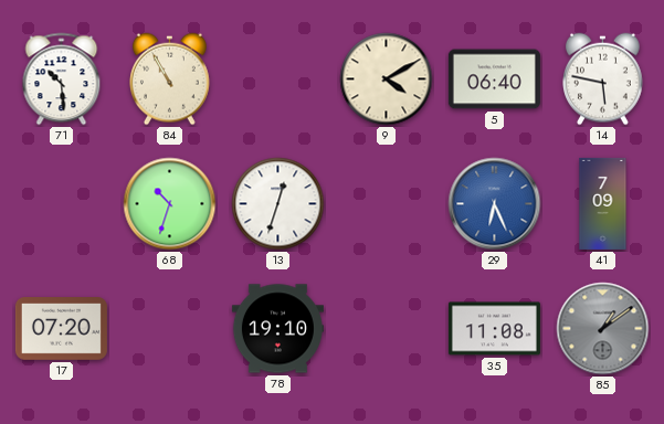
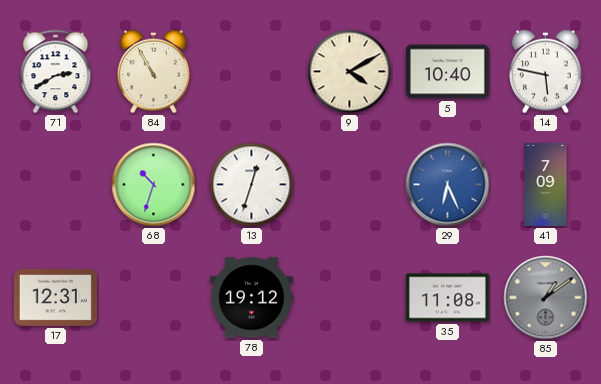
71: 10:29 -> 2:40 (56, 72)
5: 06:40 -> 10:40 (447, 72)
17: 07:20 -> 12:31 (55, 298)
78: 19:10 -> 19:12 (251, 298)
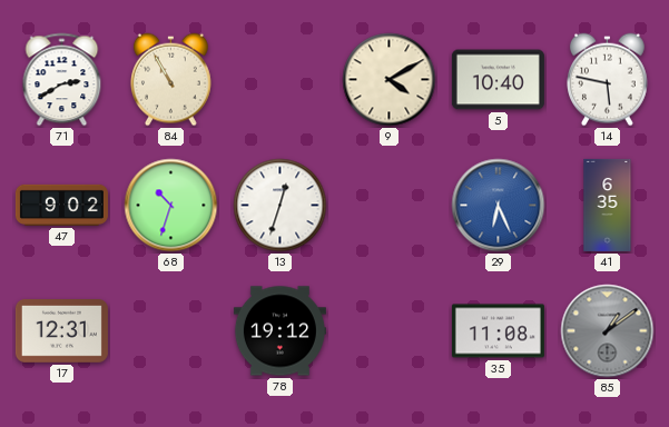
47: none -> 9:02 (61, 205)
41: 7:09 -> 6:35 (608, 205)
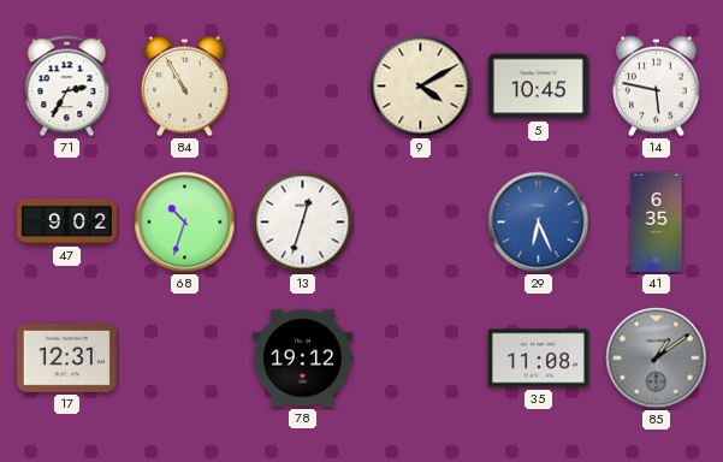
71: 2:40 -> 2:35 (67, 87)
5: 10:40 -> 10:45 (538, 87)
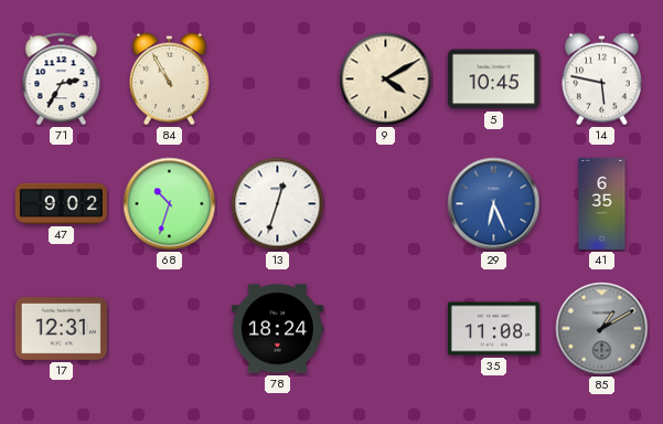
78: 19:12 -> 18:24 (277, 329)
85: 1:09 -> 1:10 (602, 329)
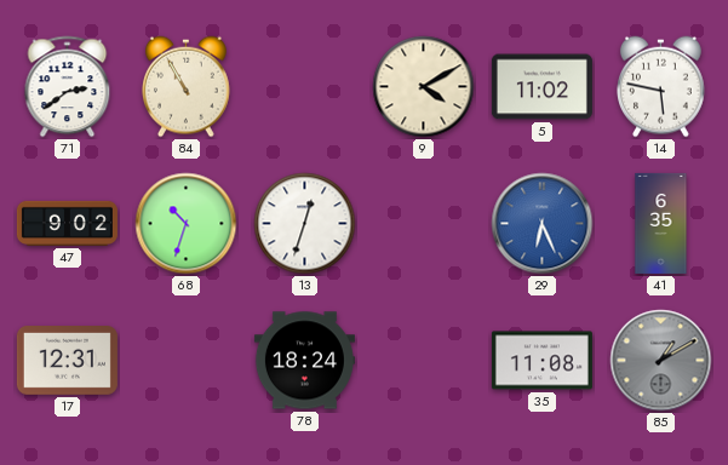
71: 2:35 -> 2:39 (68, 87)
5: 10:45 -> 11:02 (541, 87)
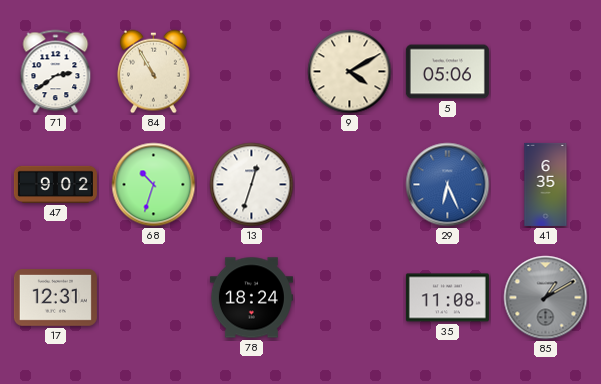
5: 11:02 -> 05:06 (447, 72)
14: 5:47 -> none (661, 87)
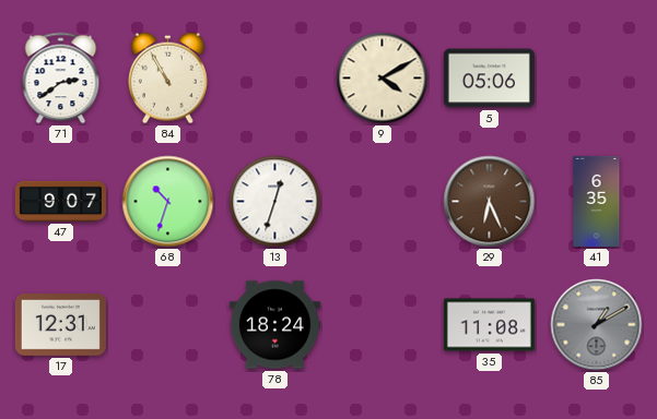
47: 9:02 -> 9:07 (60, 201)
29 dial: blue -> brown (490, 202)
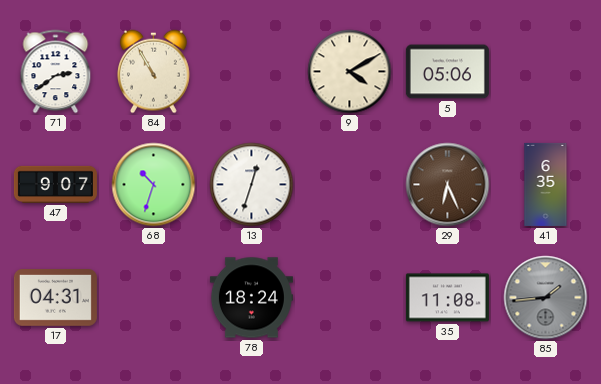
17: 12:31 -> 04:31 (55, 298)
85: 1:10 -> 1:44 (546, 298)
